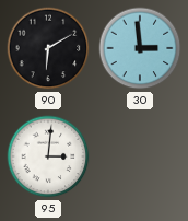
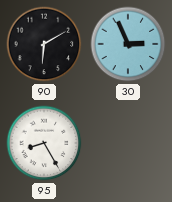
30: 2:59 -> 2:56 (128, 44)
95: 3:01 -> 8:25 (44, 143)
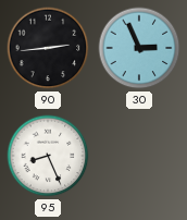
90: 6:10 -> 2:44 (48, 48)
95: 8:25 -> 8:26 (48, 156)
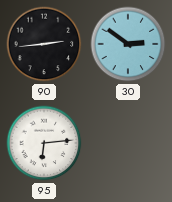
30: 2:56 -> 2:51 (128, 44)
95: 8:26 -> 6:14 (44, 143)
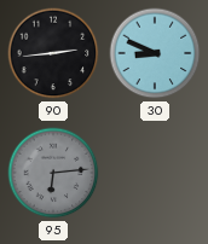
30: 2:51 -> 8:49 (155, 53)
95 dial: white -> grey (53, 173)
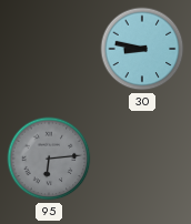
90: 2:44 -> none (53, 53)
30: 8:49 -> 8:47 (142, 49)
